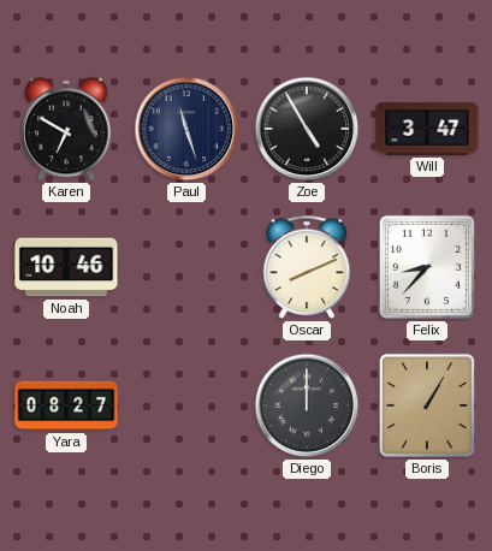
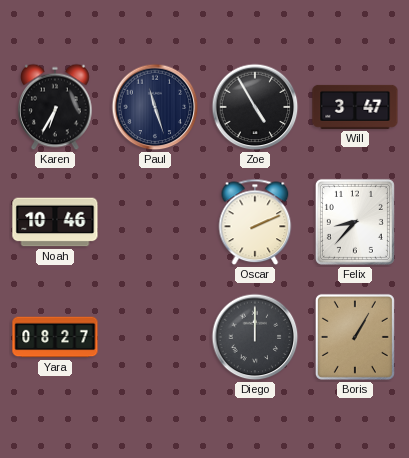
Karen: 6:50 -> 6:35 (55, 107)
Oscar: 8:11 -> 2:11 (255, 222)
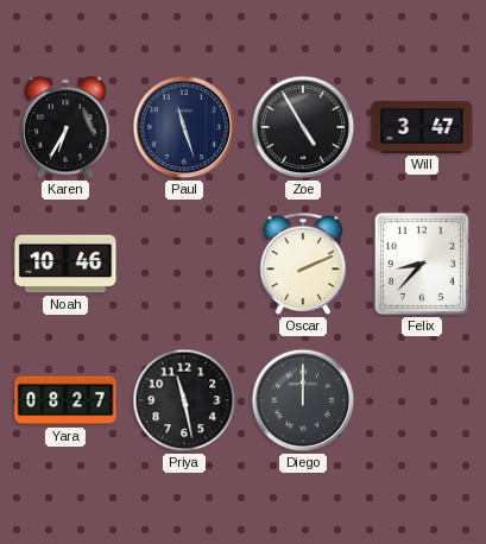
Priya: none -> 11:28 (184, 400)
Boris: 1:05 -> none (355, 337)
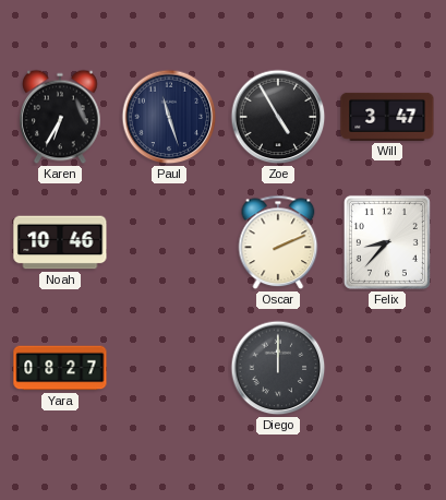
Priya: 11:28 -> none (184, 400)
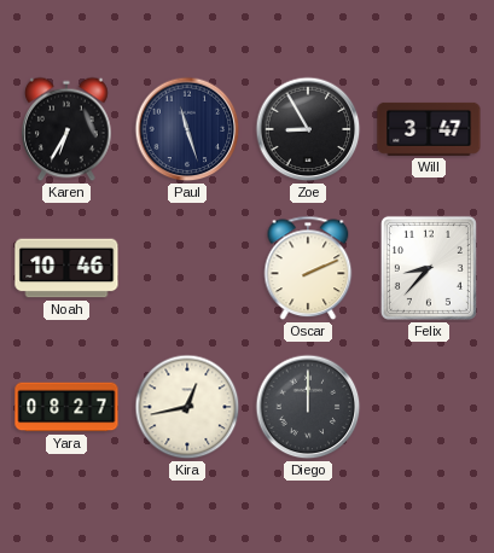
Zoe: 4:55 -> 8:55 (308, 129)
Kira: none -> 12:43 (187, 407)
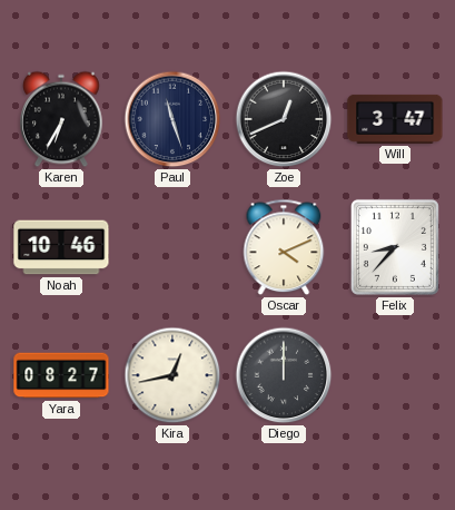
Zoe: 8:55 -> 12:41 (284, 119)
Oscar: 2:11 -> 4:11 (284, 247)
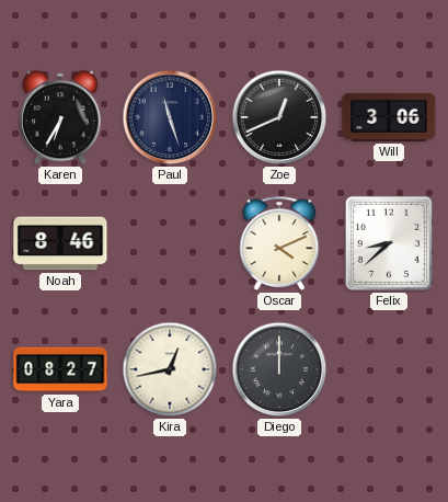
Will: 3:47 -> 3:06 (389, 117)
Noah: 10:46 -> 8:46 (60, 243)
Felix: 8:37 -> 8:38 (389, 243)
